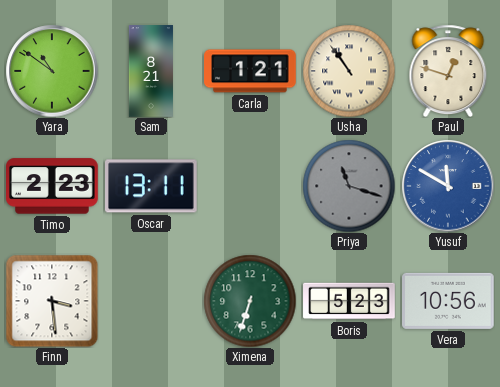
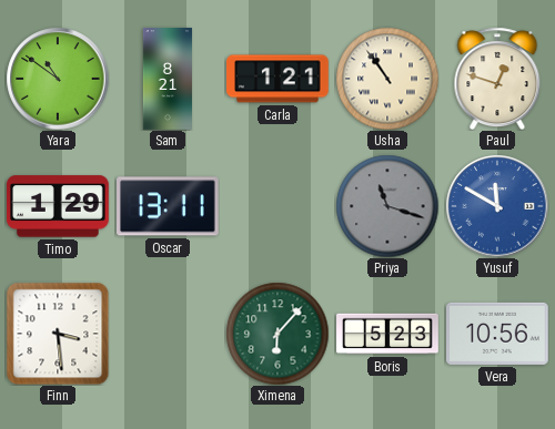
Timo: 2:23 -> 1:29 (58, 206)
Ximena: 6:33 -> 6:07 (277, 334)
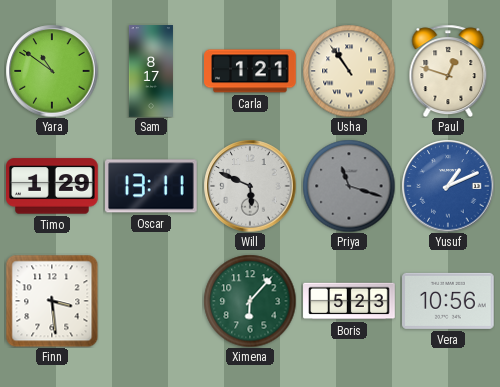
Sam: 8:21 -> 8:17 (150, 71)
Will: none -> 5:49 (250, 186)
Yusuf: 11:50 -> 1:11 (448, 186)
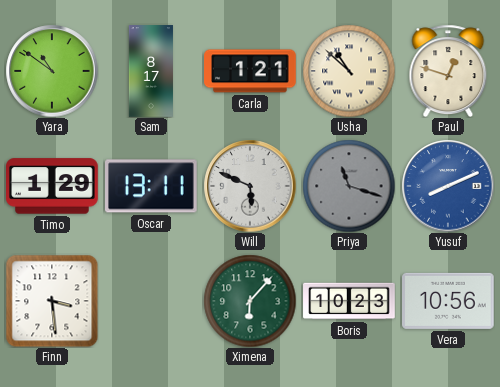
Usha: 10:54 -> 10:52 (349, 71)
Yusuf: 1:11 -> 8:11 (448, 186)
Boris: 5:23 -> 10:23 (349, 301)
